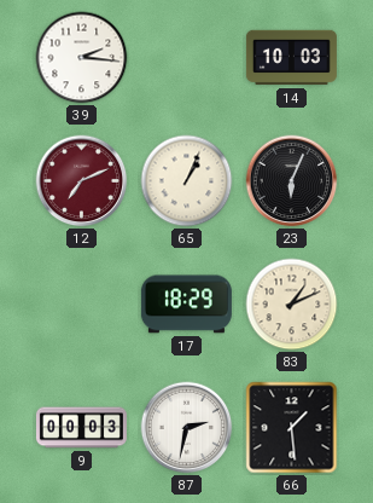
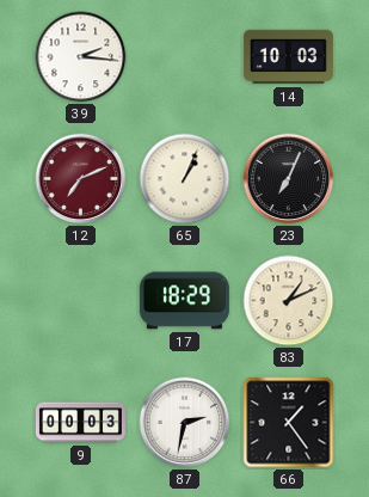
23: 6:04 -> 7:04 (289, 179)
66: 1:29 -> 1:24 (289, 423)
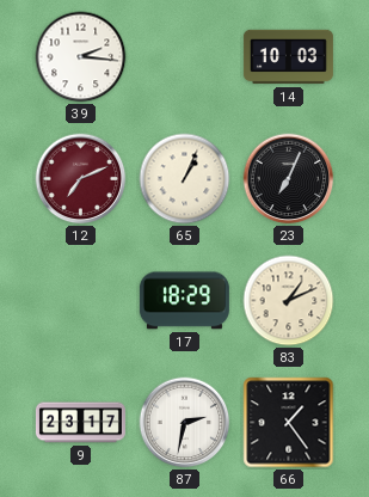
9: 00:03 -> 23:17 (80, 423)
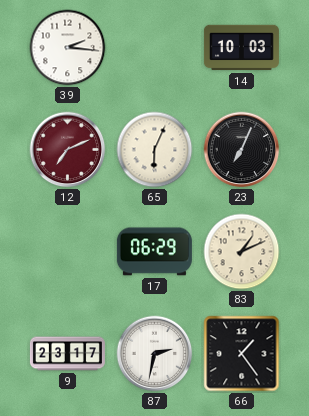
65: 1:04 -> 6:04 (155, 150)
17: 18:29 -> 06:29 (154, 252)
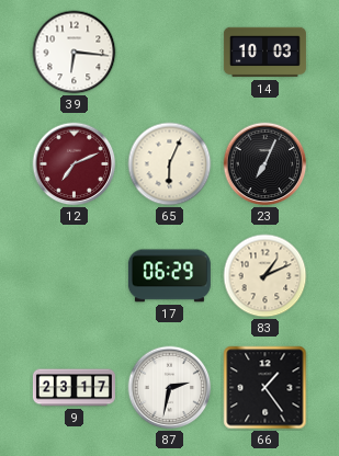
39: 2:16 -> 6:16 (75, 53)
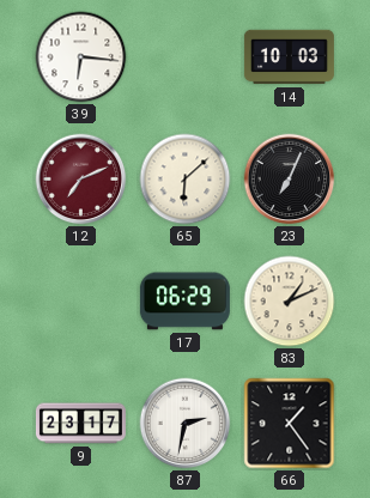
65: 6:04 -> 6:08 (186, 180)
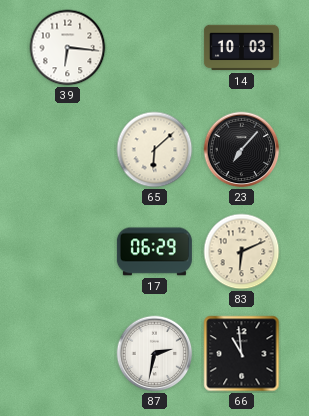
12: 7:11 -> none (81, 180)
23: 7:04 -> 7:07 (242, 150)
83: 1:11 -> 6:11 (242, 252)
9: 23:17 -> none (80, 424)
66: 1:24 -> 10:59 (242, 354)
